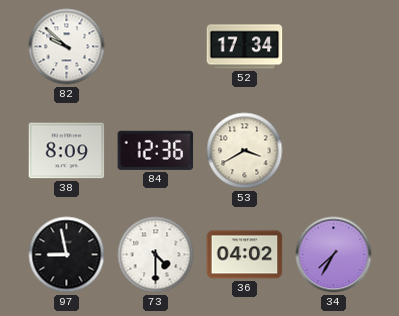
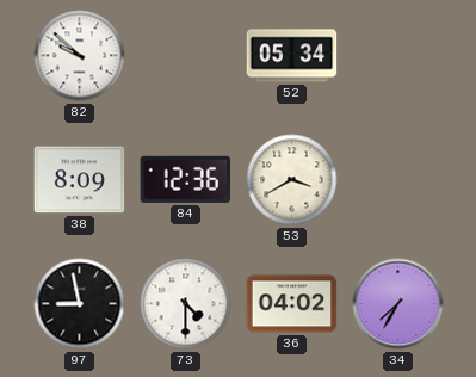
52: 17:34 -> 05:34 (292, 56)
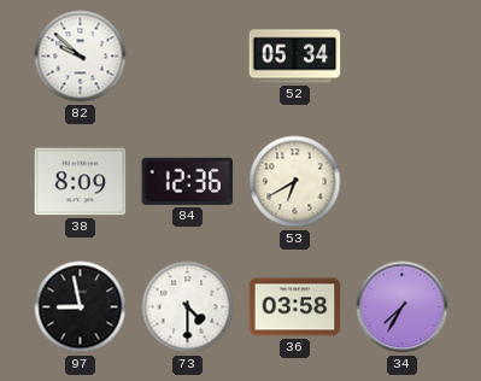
53: 3:40 -> 6:40 (295, 182)
36: 04:02 -> 03:58 (295, 307)
